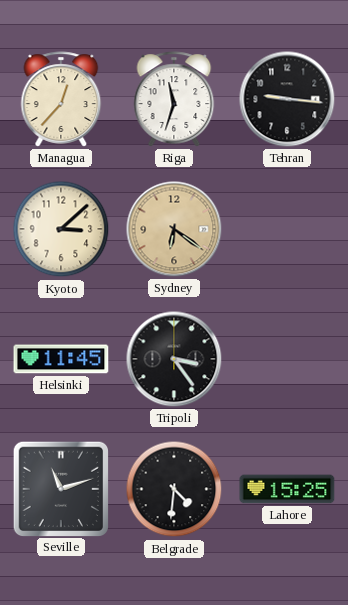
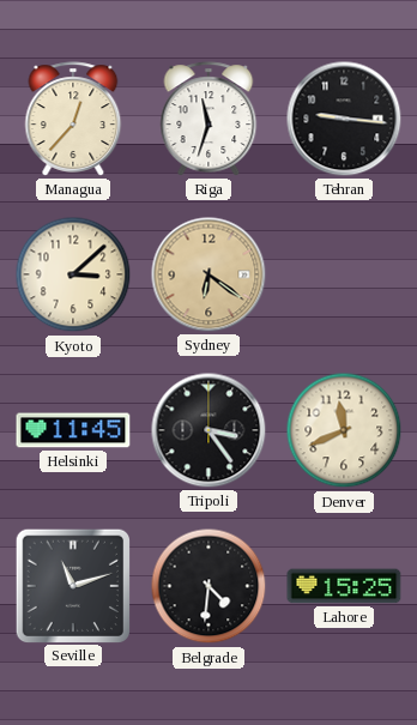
Denver: none -> 11:41 (344, 430)
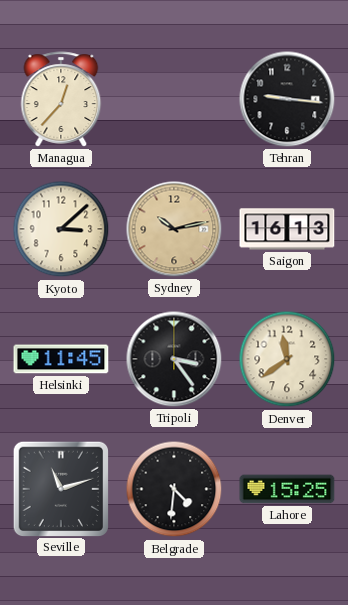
Riga: 11:33 -> none (208, 119)
Sydney: 6:21 -> 10:13 (174, 229)
Saigon: none -> 16:13 (287, 229)
Denver: 11:41 -> 11:39 (287, 359)
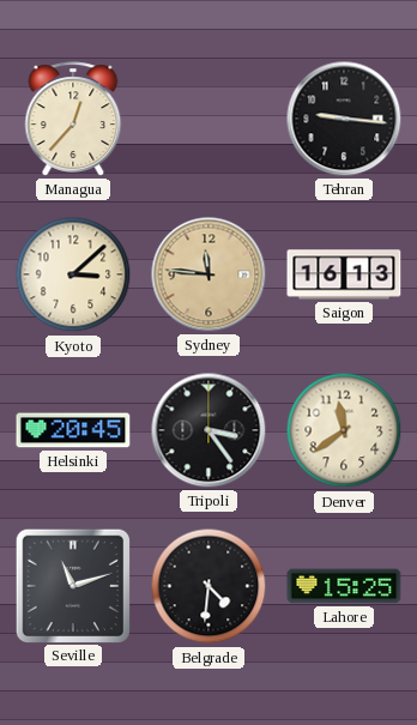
Sydney: 10:13 -> 11:46 (208, 274)
Helsinki: 11:45 -> 20:45 (73, 430)
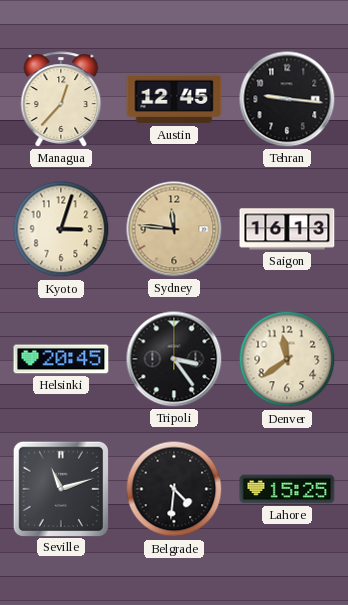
Austin: none -> 12:45 (174, 99)
Kyoto: 3:08 -> 3:03 (61, 229)
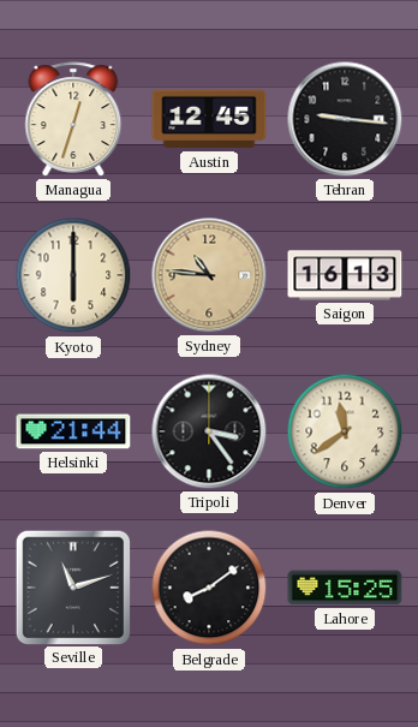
Managua: 12:37 -> 12:33 (73, 119)
Kyoto: 3:03 -> 6:00 (73, 275)
Sydney: 11:46 -> 10:46 (209, 275)
Helsinki: 20:45 -> 21:44 (73, 431)
Belgrade: 4:31 -> 8:09 (209, 588)
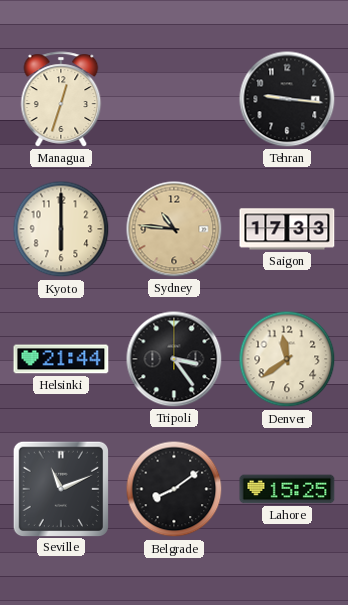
Austin: 12:45 -> none (209, 119)
Saigon: 16:13 -> 17:33 (287, 229)
Seville: 11:12 -> 11:11 (60, 488)
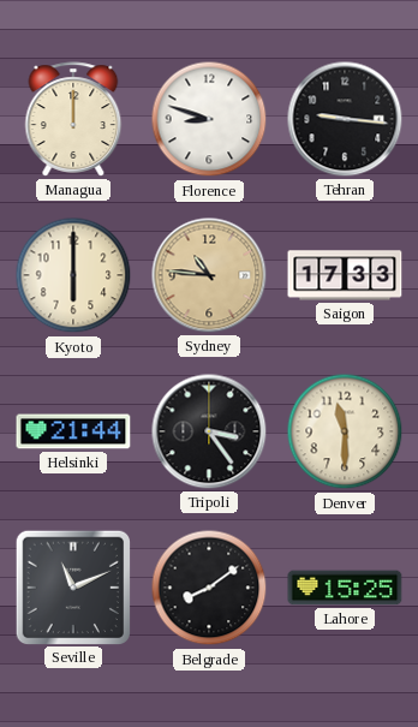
Managua: 12:33 -> 12:00 (73, 119)
Florence: none -> 8:48 (209, 119)
Denver: 11:39 -> 11:30 (345, 431)
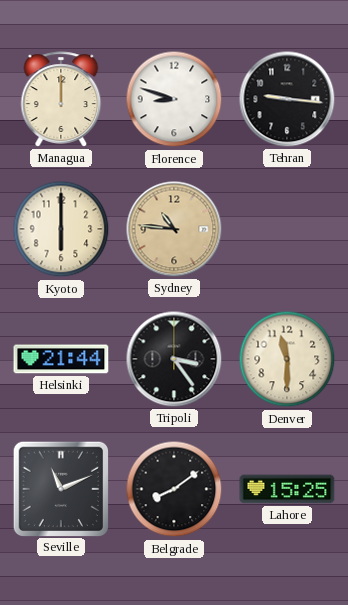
Saigon: 17:33 -> none (345, 275)
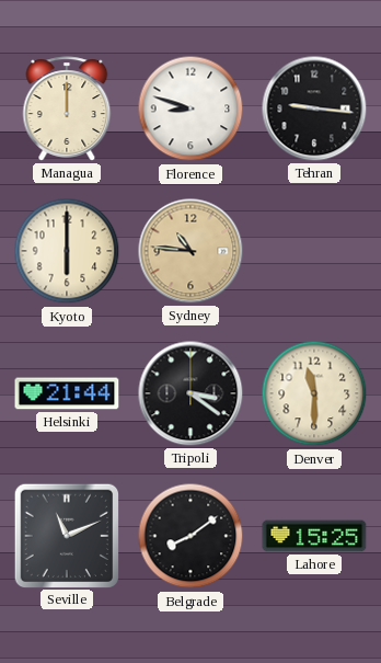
Tripoli: 3:24 -> 3:21 (190, 393)
